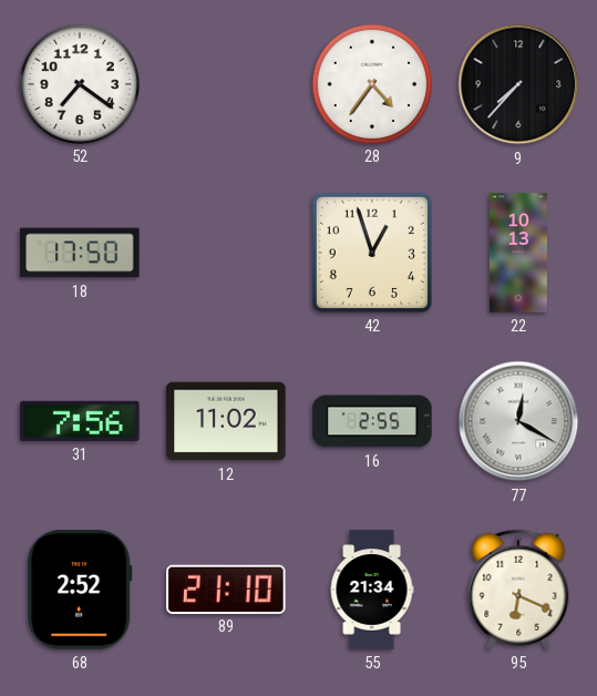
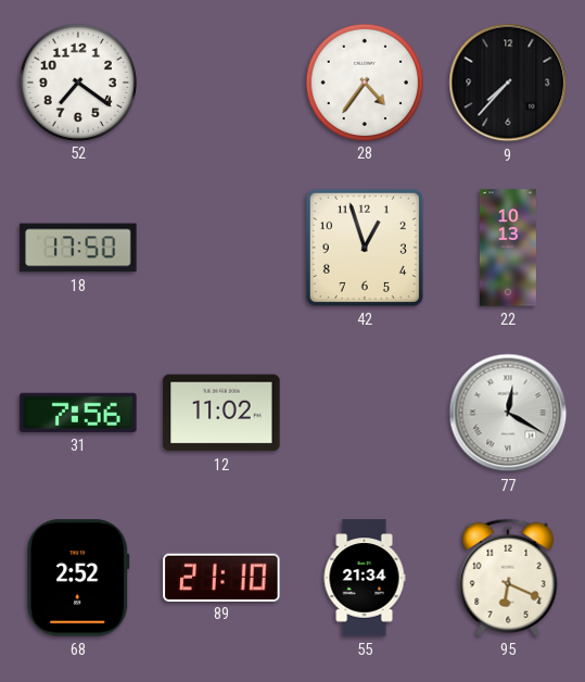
16: 2:55 -> none (372, 421)
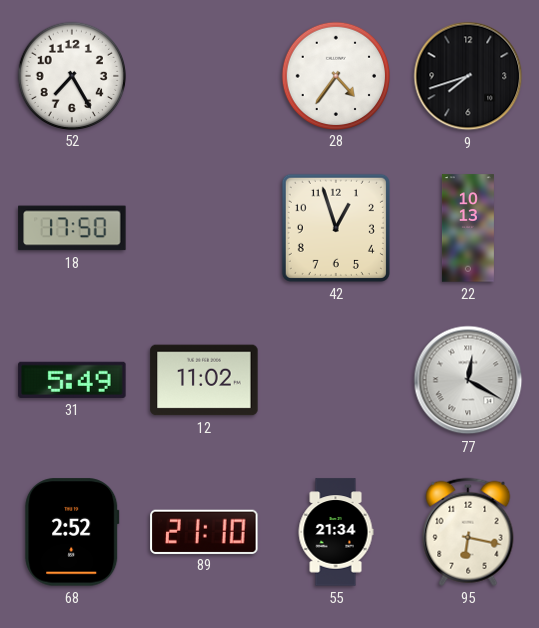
52: 7:21 -> 7:25 (71, 75)
9: 7:37 -> 7:42 (468, 76)
31: 7:56 -> 5:49 (72, 380)
95: 6:19 -> 6:17 (468, 532)
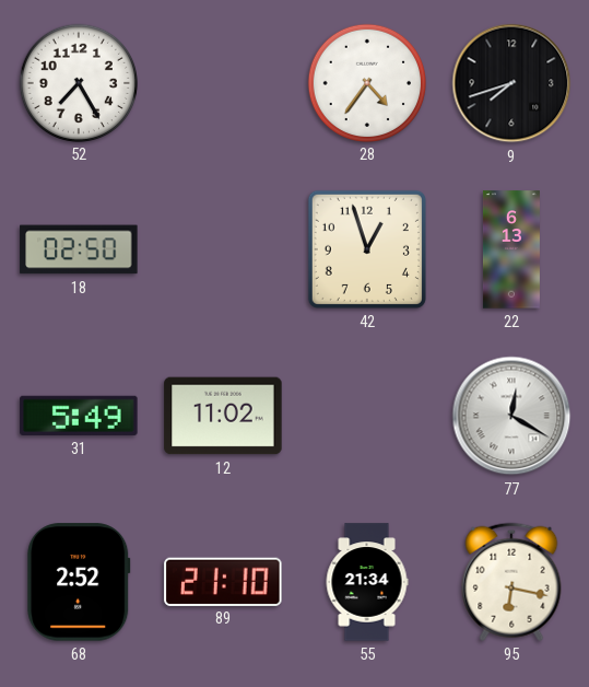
18: 17:50 -> 02:50 (79, 249)
22: 10:13 -> 6:13 (511, 249)
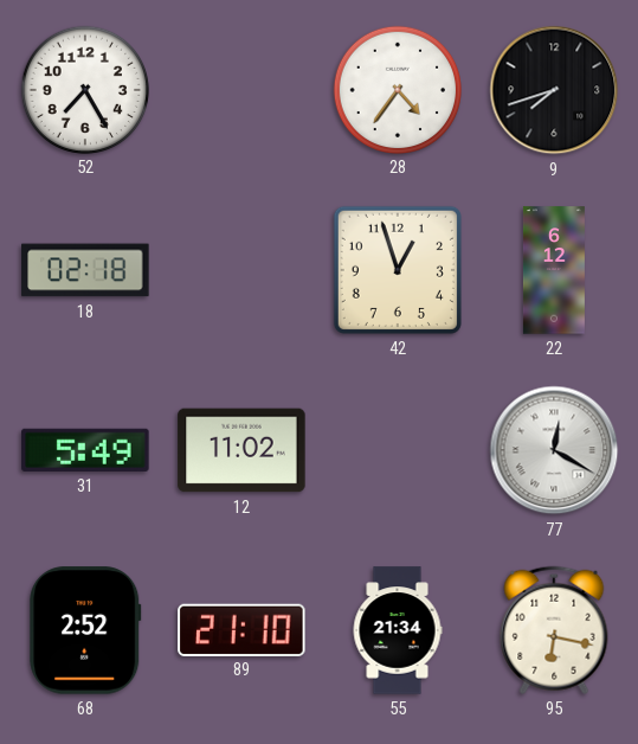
18: 02:50 -> 02:18 (85, 270)
22: 6:13 -> 6:12 (554, 270)
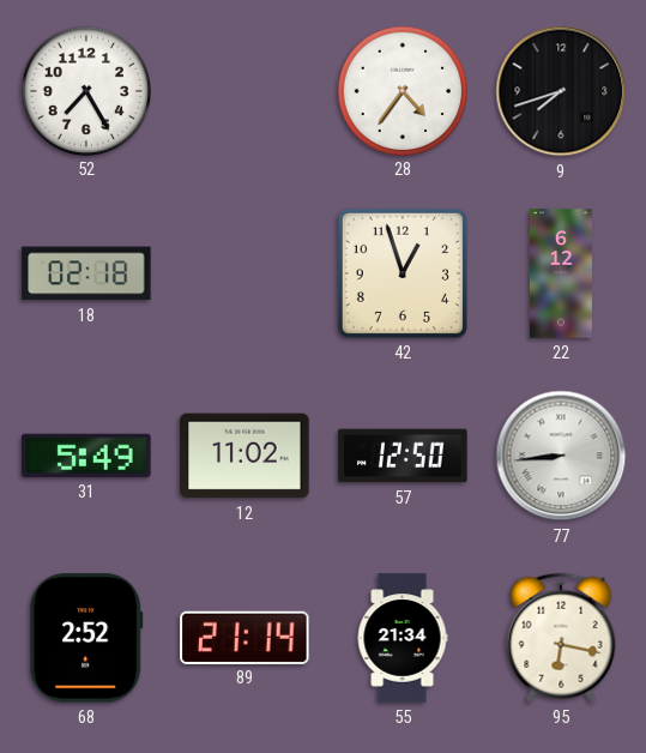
57: none -> 12:50 (403, 456)
77: 12:20 -> 8:44 (561, 456)
89: 21:10 -> 21:14 (244, 637)
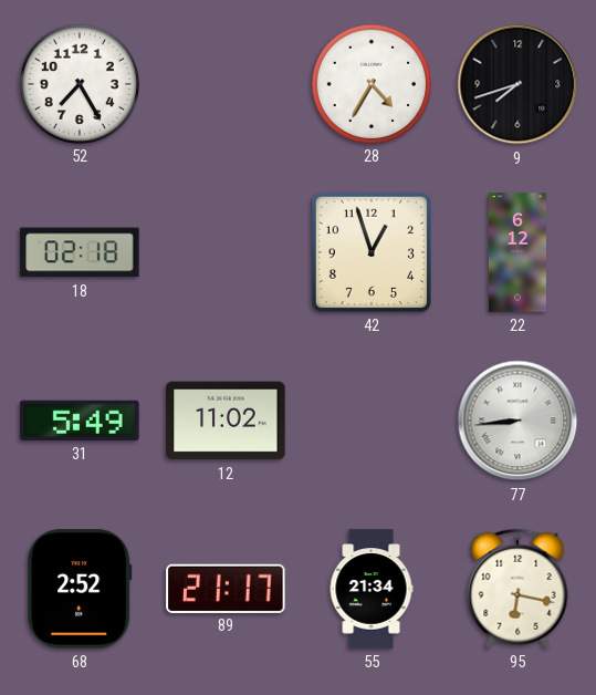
28: 4:36 -> 4:35 (370, 83)
57: 12:50 -> none (403, 456)
89: 21:14 -> 21:17 (226, 588)
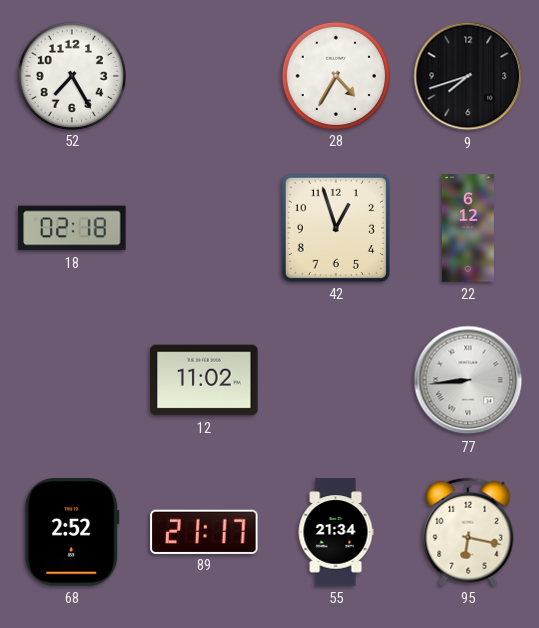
31: 5:49 -> none (80, 421)
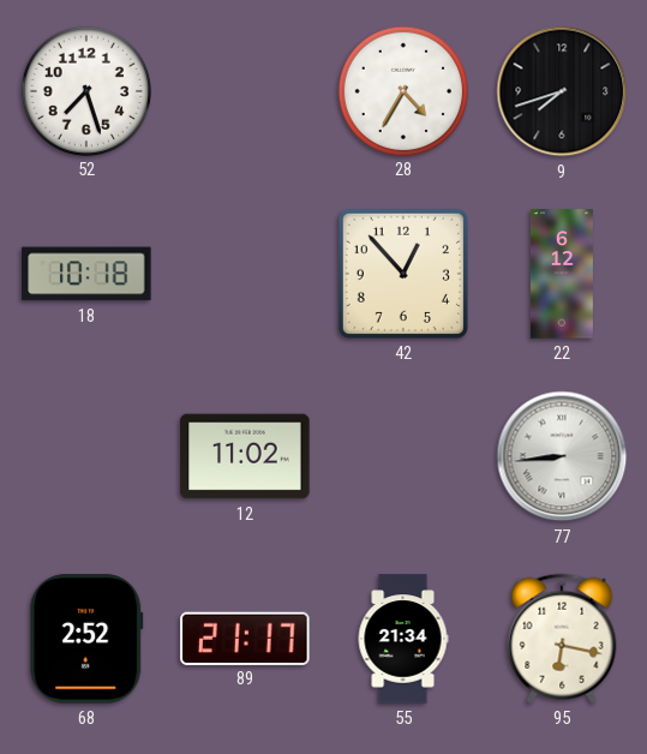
52: 7:25 -> 7:27 (85, 90)
18: 02:18 -> 10:18 (86, 274)
42: 12:57 -> 12:53 (403, 274)
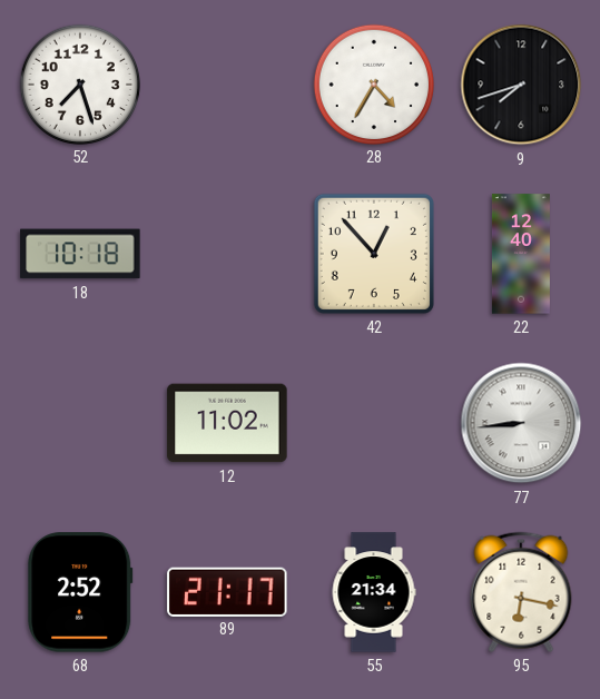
22: 6:12 -> 12:40 (521, 254)
